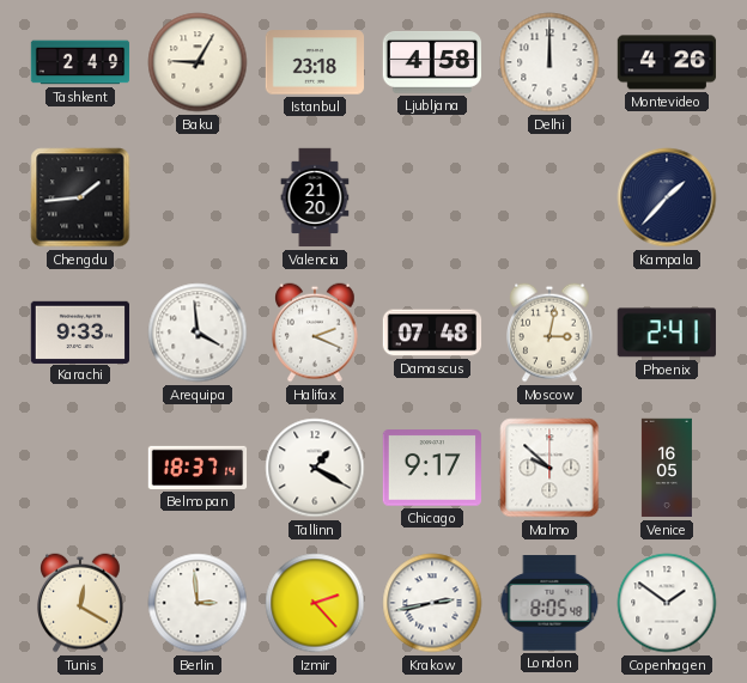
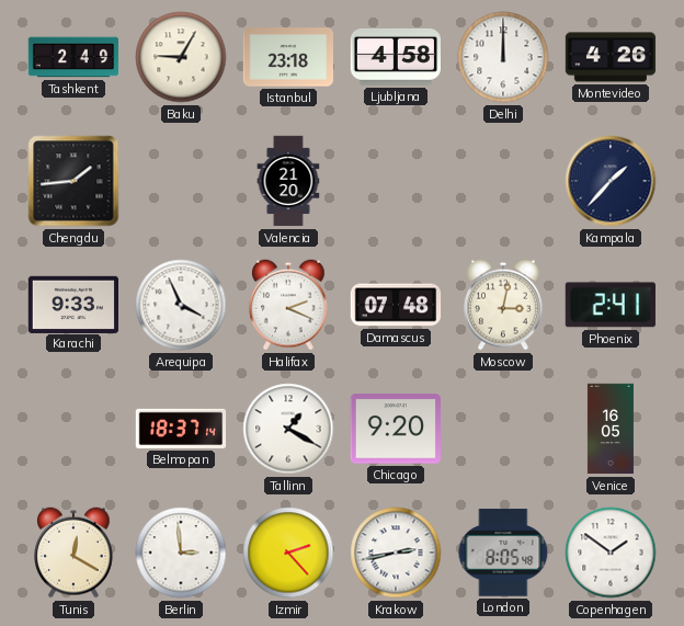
Arequipa: 3:59 -> 3:56 (181, 305)
Chicago: 9:17 -> 9:20 (395, 429)
Malmo: 9:52 -> none (549, 468)
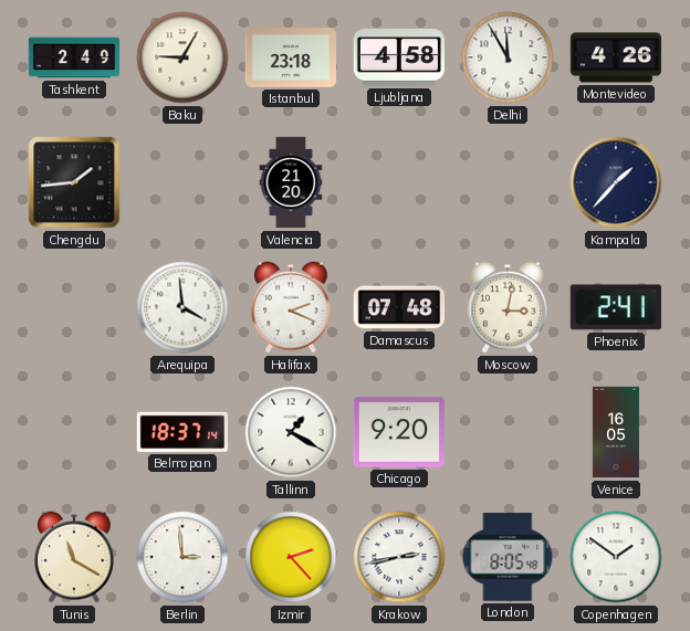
Delhi: 12:00 -> 11:55 (508, 57)
Karachi: 9:33 -> none (72, 304)
Arequipa: 3:56 -> 3:59 (182, 307)
Tunis: 12:20 -> 11:20 (75, 557)
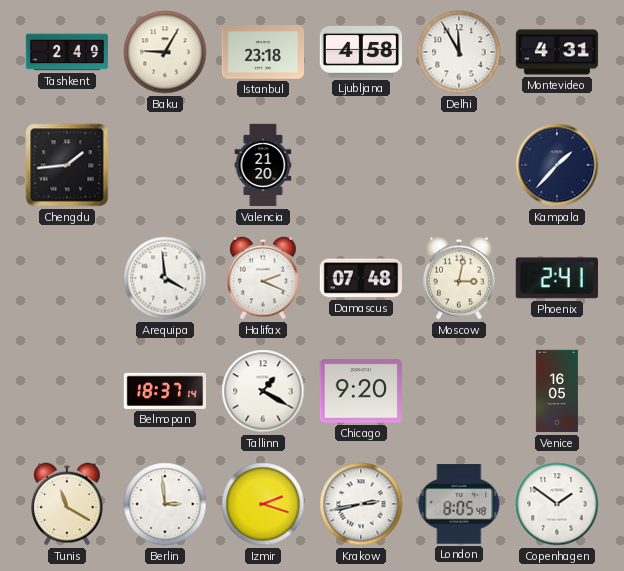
Montevideo: 4:26 -> 4:31 (557, 52)
Izmir: 2:23 -> 2:18 (263, 504)
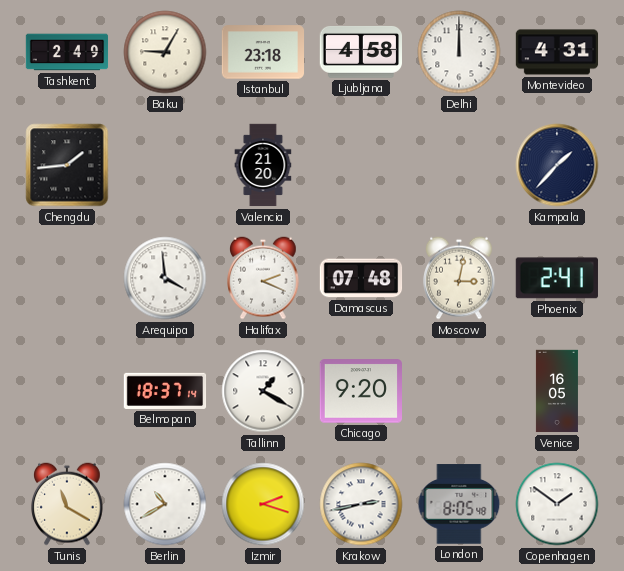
Delhi: 11:55 -> 12:00 (459, 52)
Berlin: 2:59 -> 10:40 (165, 504)
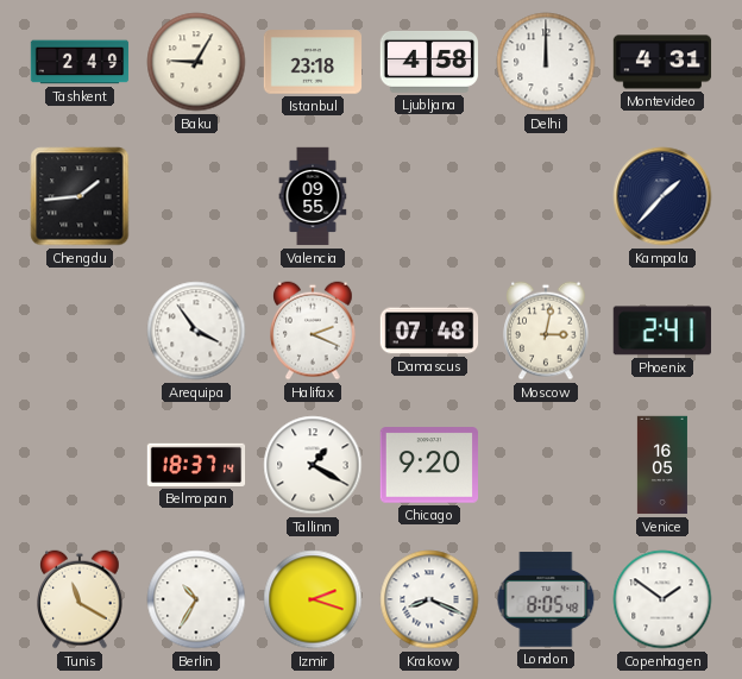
Valencia: 21:20 -> 09:55 (313, 196)
Arequipa: 3:59 -> 3:54 (196, 331)
Berlin: 10:40 -> 10:35 (196, 599)
Krakow: 2:43 -> 8:19 (429, 599)
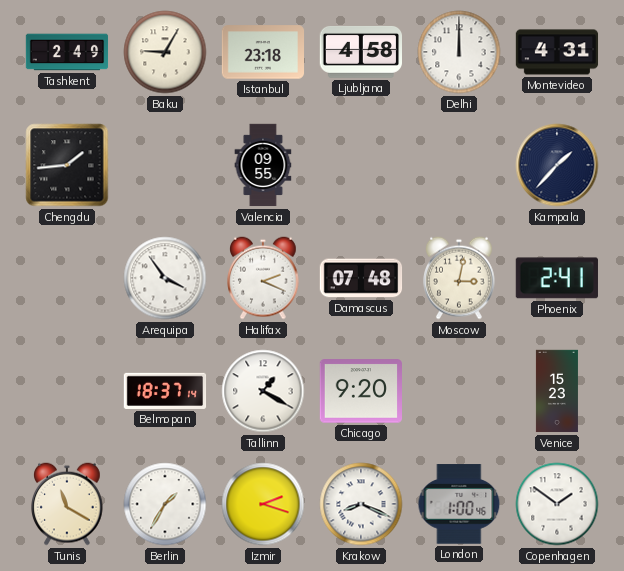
Venice: 16:05 -> 15:23 (557, 391)
Berlin: 10:35 -> 1:35 (165, 504)
London: 8:05 -> 1:00 (459, 504)
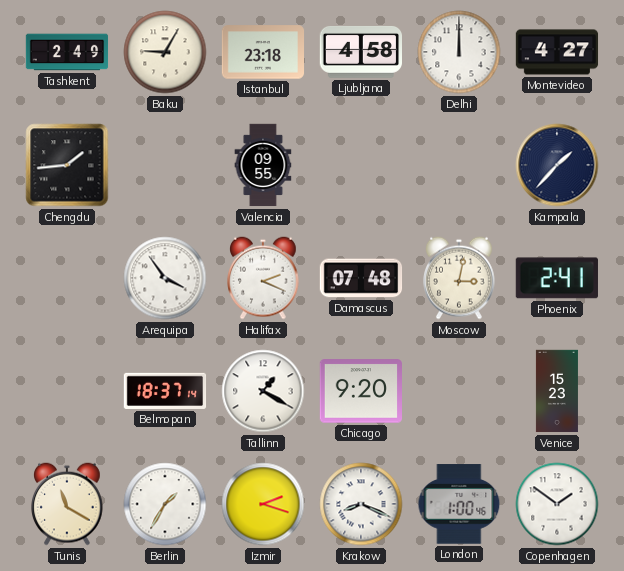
Montevideo: 4:31 -> 4:27 (557, 52)
